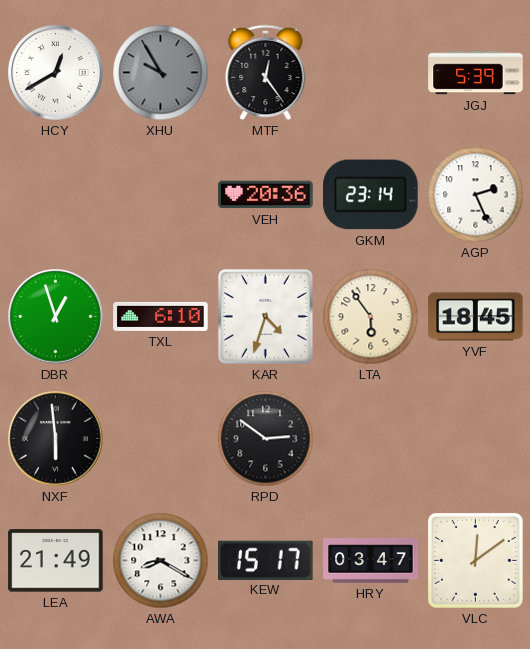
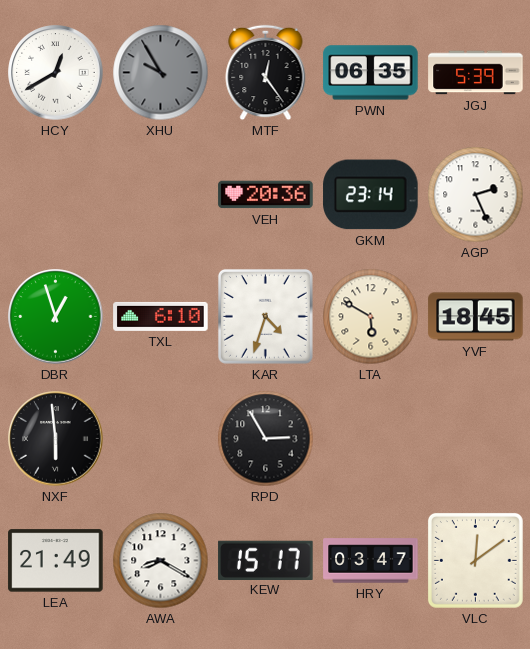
PWN: none -> 06:35 (371, 73)
LTA: 5:54 -> 5:50 (371, 317)
RPD: 2:51 -> 2:55 (266, 439)
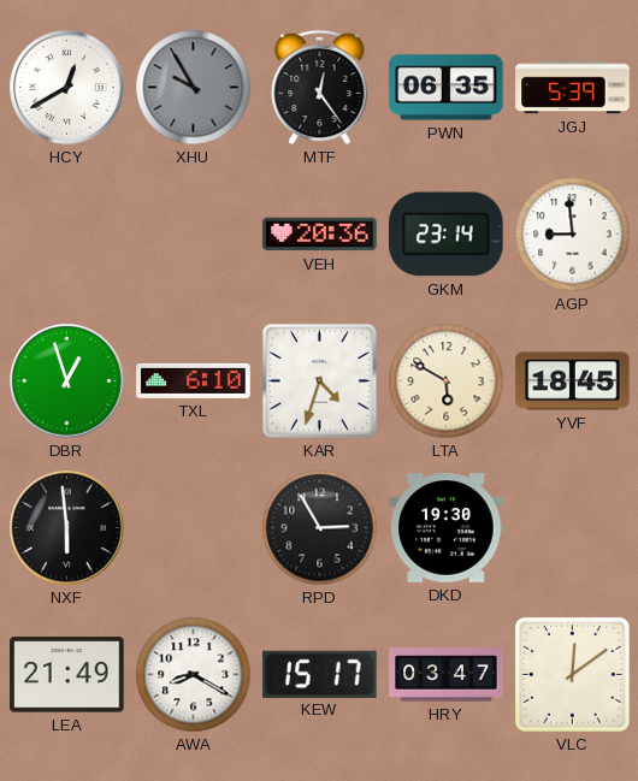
AGP: 2:26 -> 8:59 (573, 235)
DKD: none -> 19:30 (447, 528)
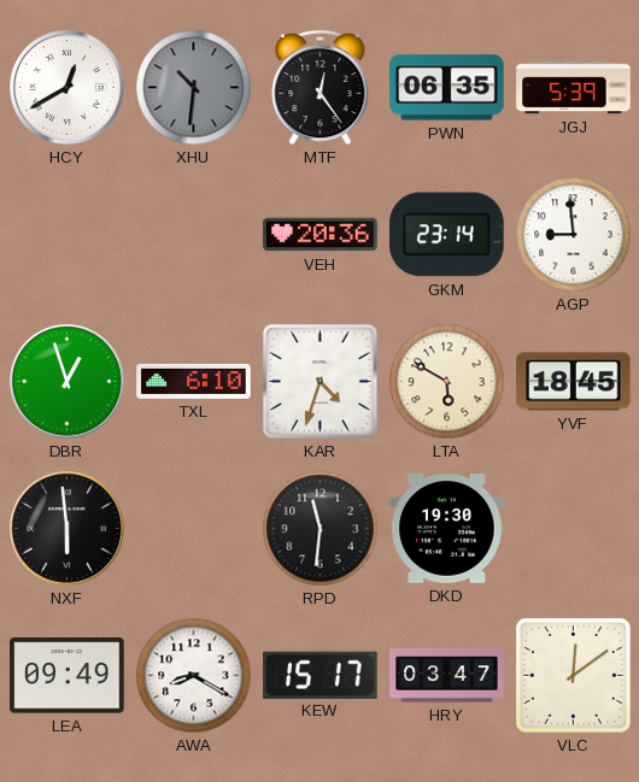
XHU: 9:55 -> 10:31 (194, 88)
RPD: 2:55 -> 11:31 (321, 529)
LEA: 21:49 -> 09:49 (68, 676)
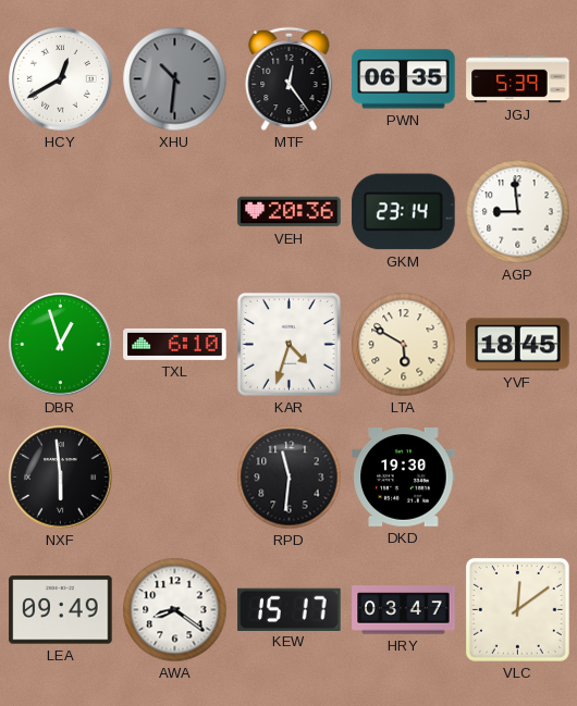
AWA: 8:20 -> 8:21 (175, 610)
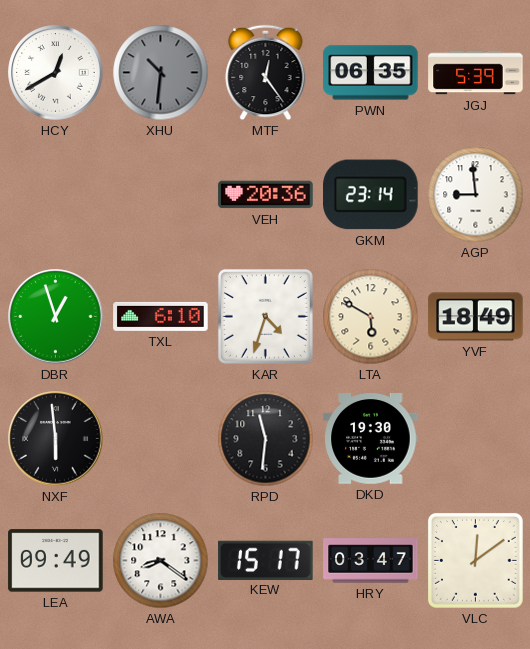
YVF: 18:45 -> 18:49 (476, 317)
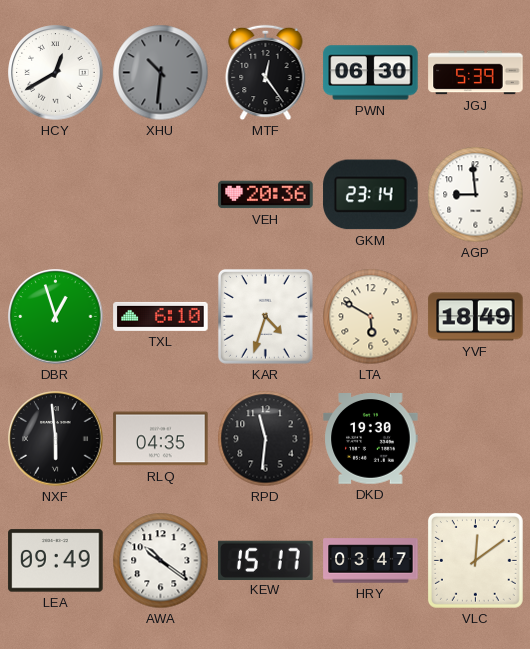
PWN: 06:35 -> 06:30 (371, 73)
RLQ: none -> 04:35 (161, 439)
AWA: 8:21 -> 10:21 (161, 561)
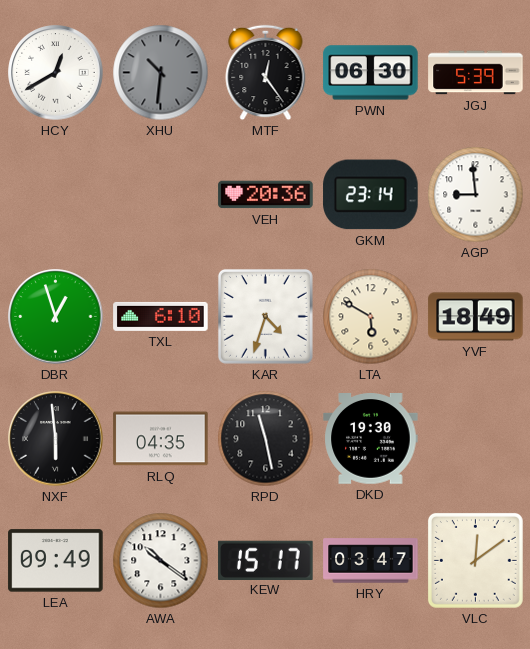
RPD: 11:31 -> 11:28 (266, 439)
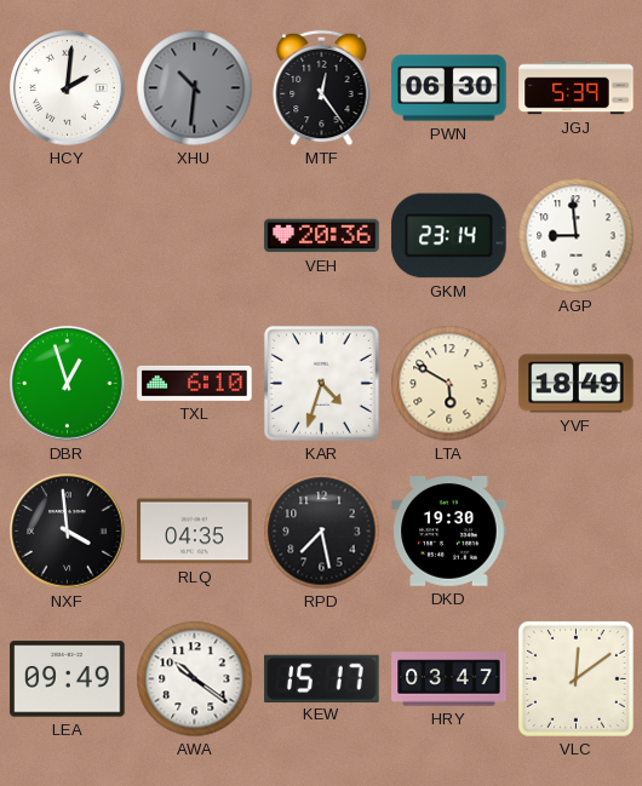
HCY: 12:40 -> 2:01 (68, 88)
NXF: 5:59 -> 3:59 (68, 532)
RPD: 11:28 -> 7:28 (322, 532)
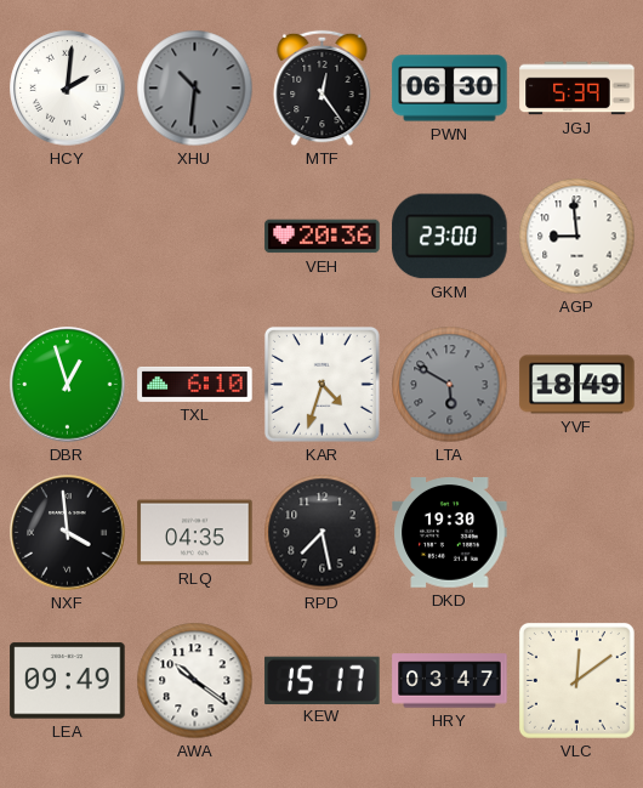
GKM: 23:14 -> 23:00 (450, 237)
LTA dial: cream -> grey (450, 385)
